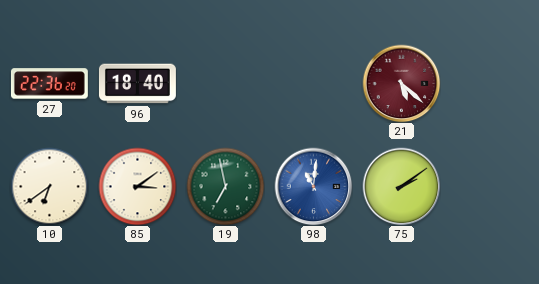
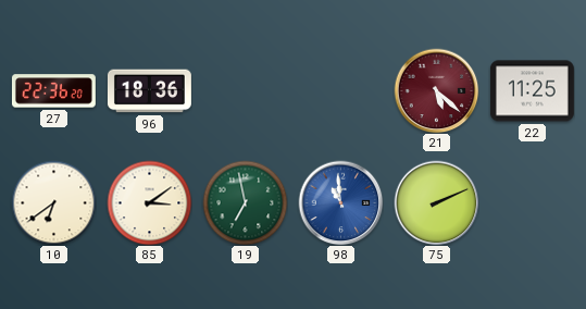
96: 18:40 -> 18:36 (149, 91)
22: none -> 11:25 (532, 91)
98: 11:01 -> 10:59 (340, 202)
75: 2:09 -> 2:11 (436, 202)
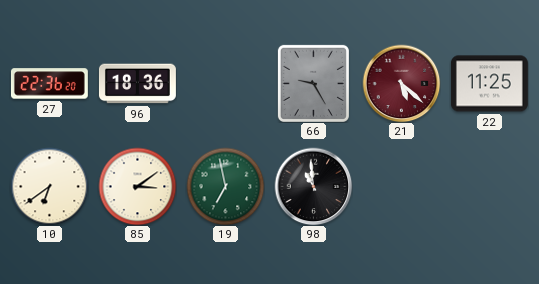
66: none -> 9:25 (313, 83)
98 dial: blue -> black (313, 186)
75: 2:11 -> none (436, 202)
